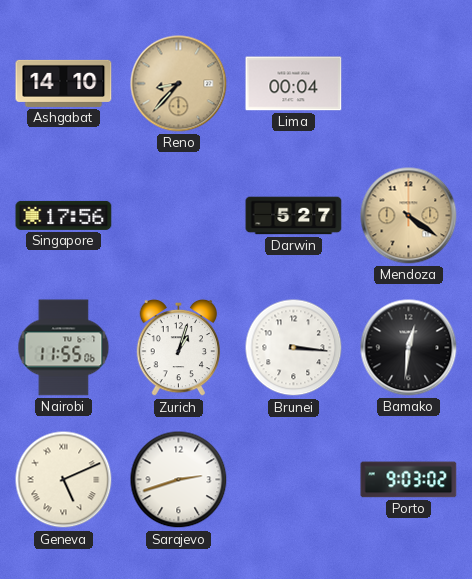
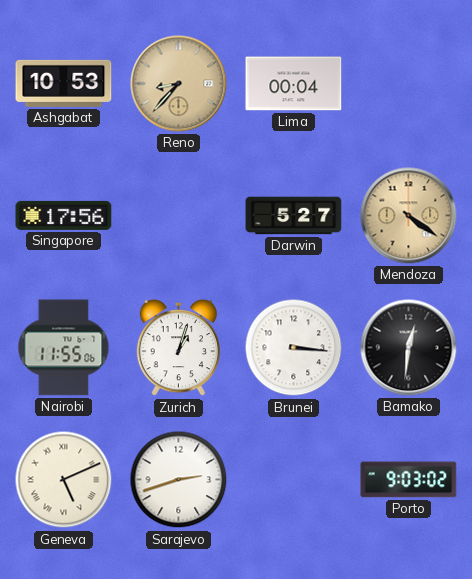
Ashgabat: 14:10 -> 10:53 (64, 83)
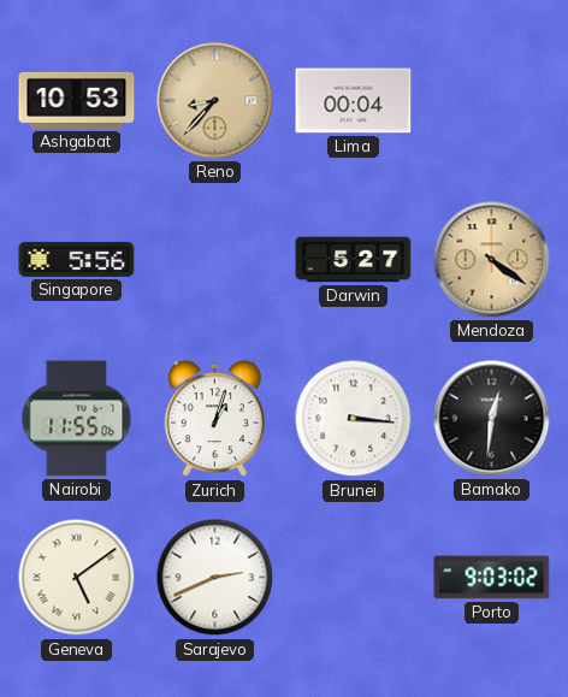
Singapore: 17:56 -> 5:56 (77, 259)
Geneva: 5:11 -> 5:09 (77, 578)
Sarajevo: 2:42 -> 2:41 (215, 578)
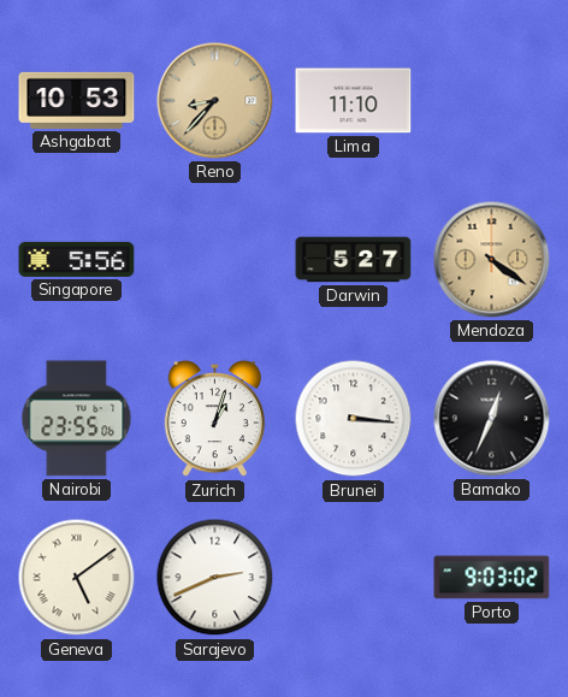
Lima: 00:04 -> 11:10 (354, 101)
Nairobi: 11:55 -> 23:55 (77, 419)
Bamako: 12:31 -> 12:34 (492, 419)
